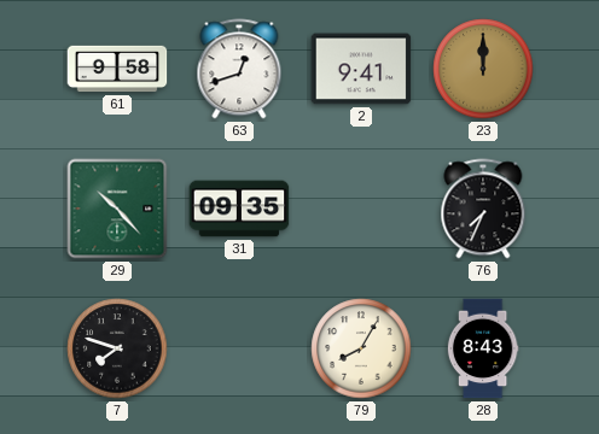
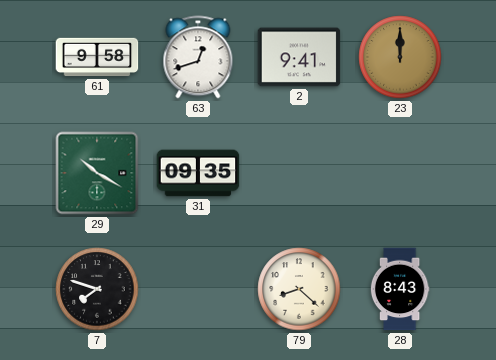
29: 10:23 -> 10:20 (97, 173)
76: 7:34 -> none (483, 209)
79: 8:05 -> 8:22 (299, 289)
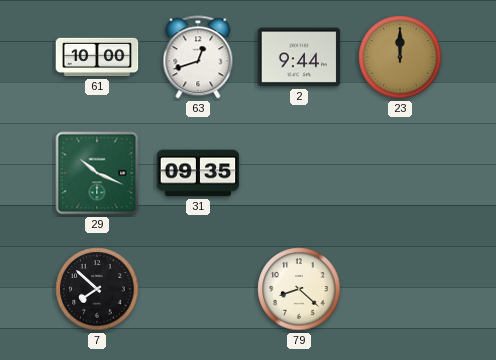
61: 9:58 -> 10:00 (97, 57)
2: 9:41 -> 9:44 (299, 57)
29: 10:20 -> 10:19 (97, 173)
7: 7:48 -> 7:52 (97, 289)
28: 8:43 -> none (400, 289)
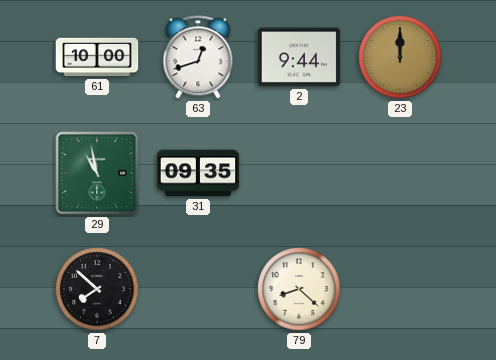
29: 10:19 -> 10:58 (97, 173)
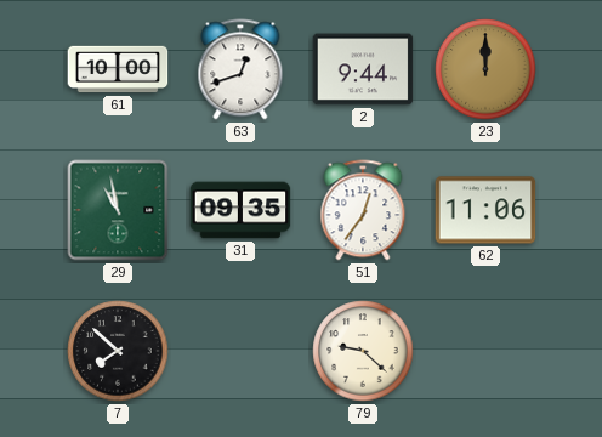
51: none -> 12:36 (363, 210)
62: none -> 11:06 (485, 210)
79: 8:22 -> 9:22 (363, 351)
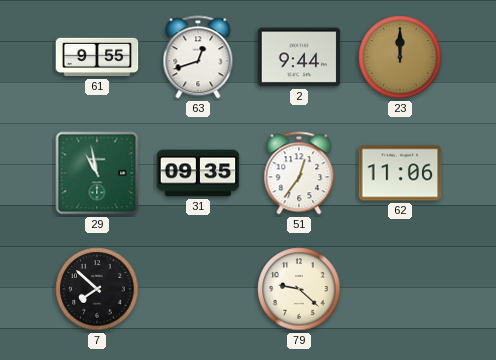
61: 10:00 -> 9:55 (97, 57)
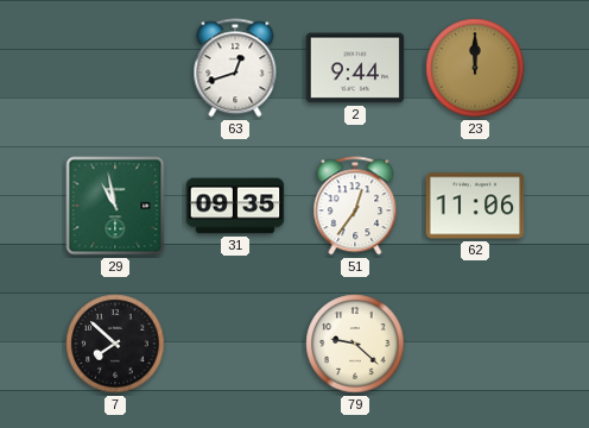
61: 9:55 -> none (97, 57)
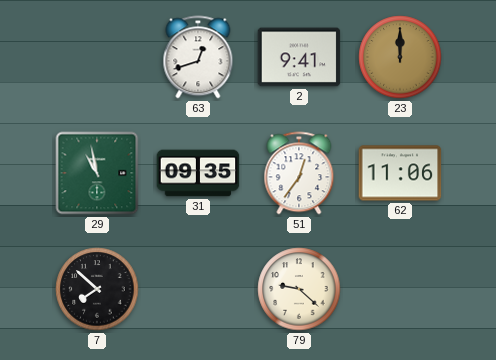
2: 9:44 -> 9:41 (299, 57)
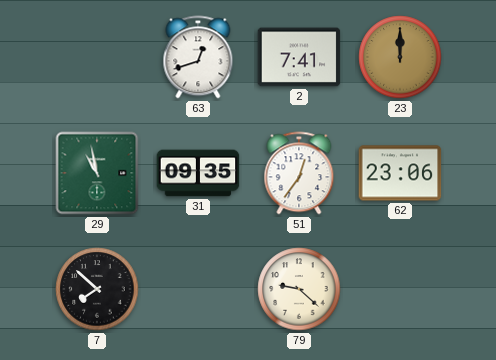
2: 9:41 -> 7:41 (299, 57)
62: 11:06 -> 23:06 (400, 173)
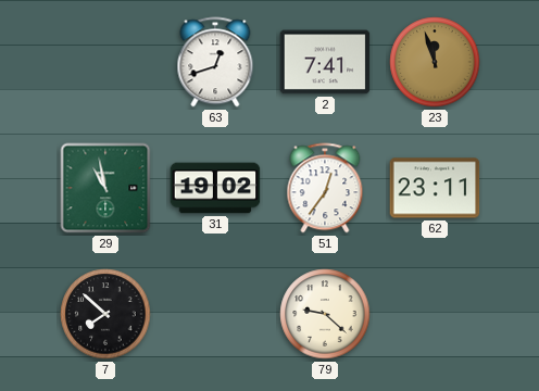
23: 12:00 -> 11:57 (435, 62)
31: 09:35 -> 19:02 (215, 188)
62: 23:06 -> 23:11 (435, 188)
